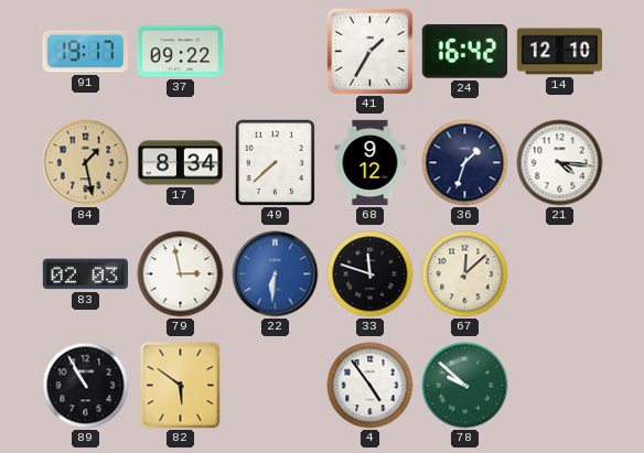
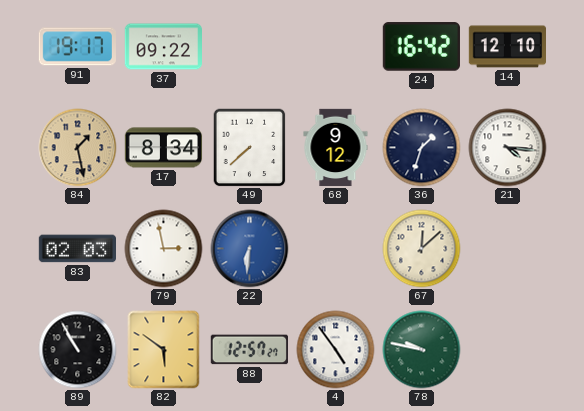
41: 1:35 -> none (369, 51)
33: 11:48 -> none (371, 274)
88: none -> 12:57 (249, 350)
78: 9:52 -> 9:47 (422, 350)
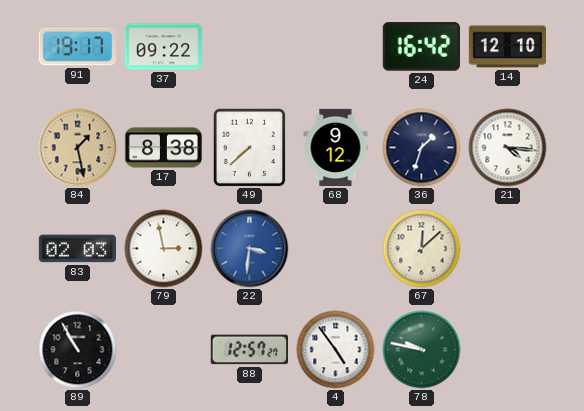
17: 8:34 -> 8:38 (164, 148)
22: 6:31 -> 3:31 (250, 249)
82: 5:51 -> none (164, 350)
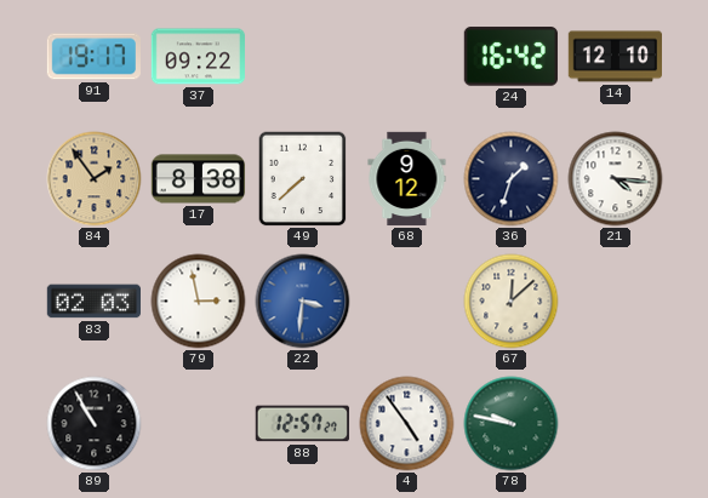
84: 1:28 -> 1:54 (95, 179)
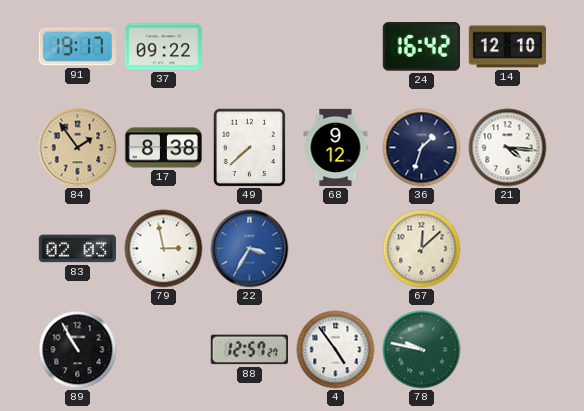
22: 3:31 -> 3:35 (250, 249)
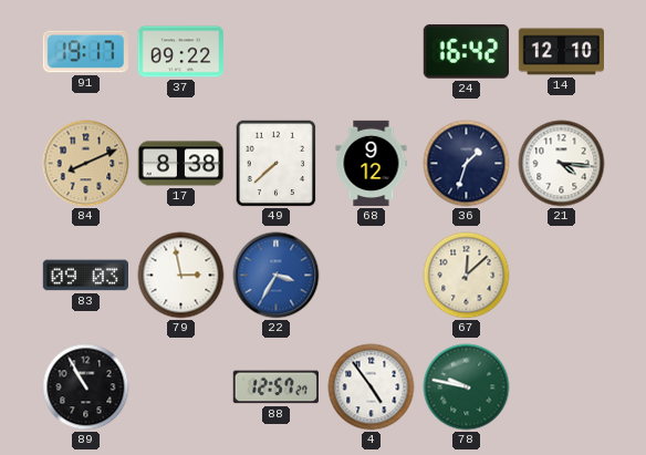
84: 1:54 -> 8:11 (86, 164)
83: 02:03 -> 09:03 (85, 276)
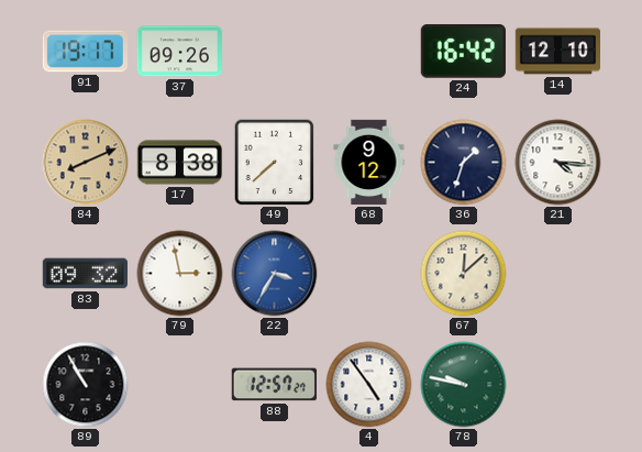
37: 09:22 -> 09:26 (179, 52)
83: 09:03 -> 09:32 (85, 274)
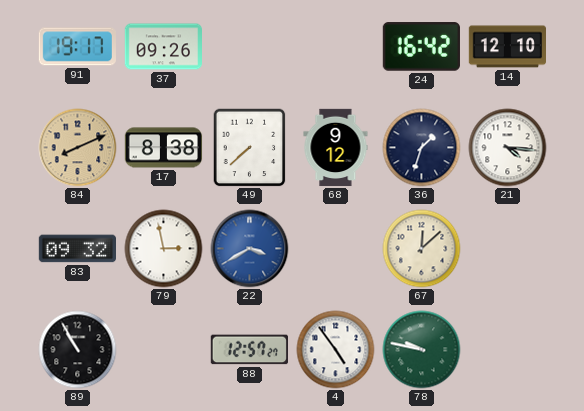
22: 3:35 -> 3:40 (250, 249)
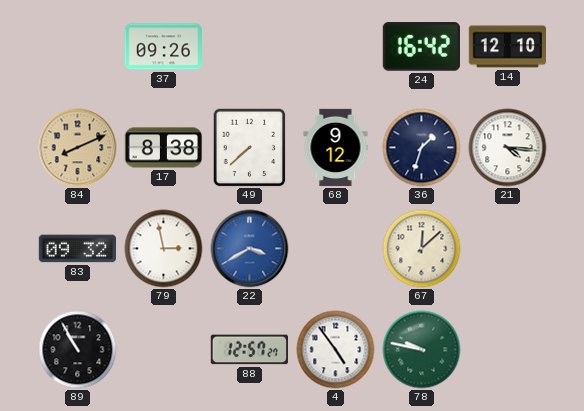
91: 19:17 -> none (77, 47)
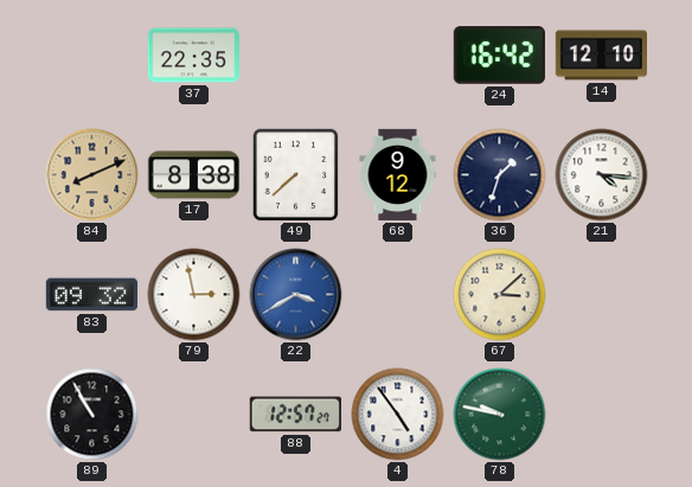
37: 09:26 -> 22:35 (193, 56)
67: 12:08 -> 3:08 (500, 295)
